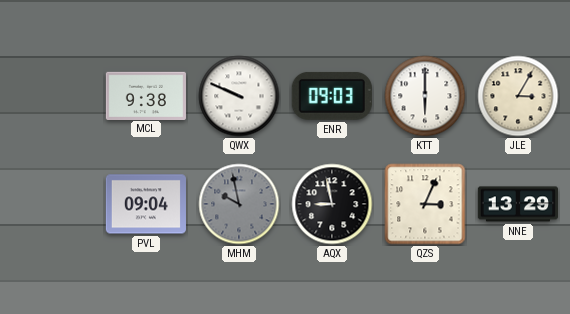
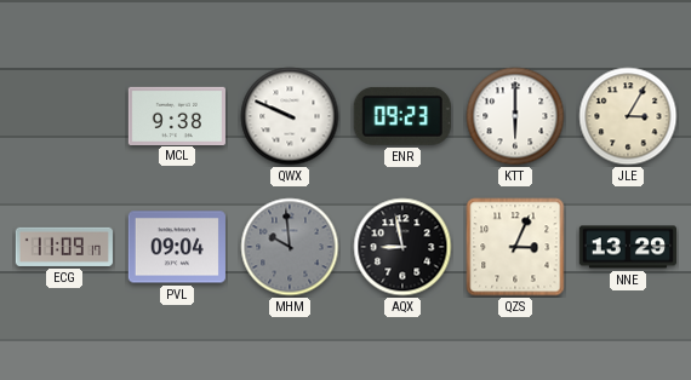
ENR: 09:03 -> 09:23 (402, 116)
ECG: none -> 11:09 (64, 247)
MHM: 9:58 -> 9:59 (290, 247)
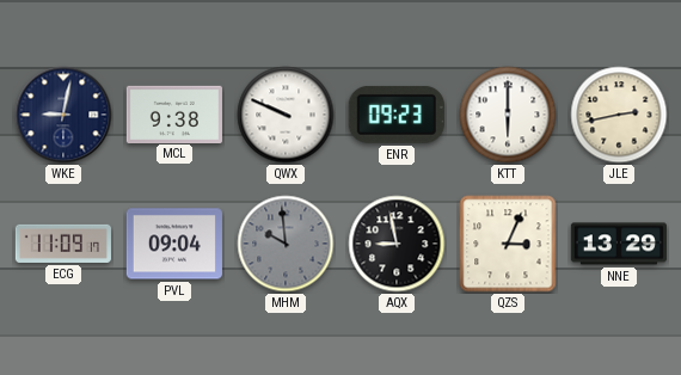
WKE: none -> 9:02 (63, 115)
JLE: 3:05 -> 2:43 (619, 115)
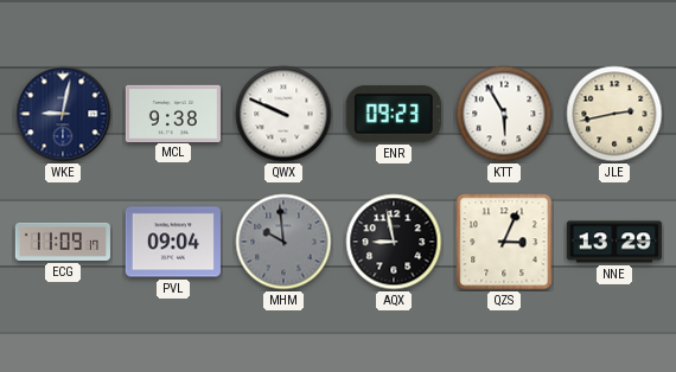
KTT: 6:00 -> 5:55 (504, 114)
